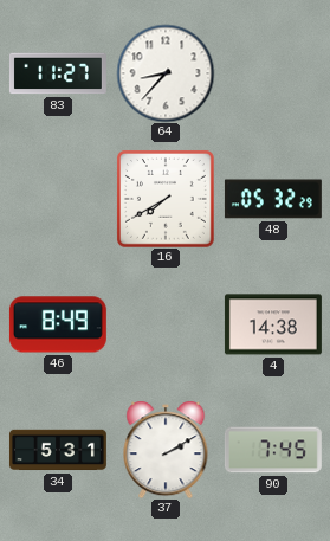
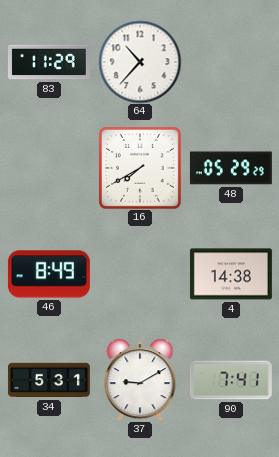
83: 11:27 -> 11:29 (49, 62)
64: 8:37 -> 10:37 (140, 62)
48: 05:32 -> 05:29 (231, 168)
37: 2:10 -> 9:10 (140, 380)
90: 7:45 -> 7:41 (231, 380)
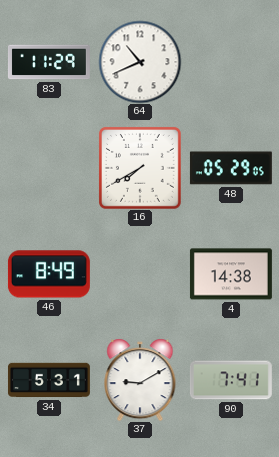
64: 10:37 -> 10:41 (140, 62)
48: 05:29:29 -> 05:29:05 (231, 168)
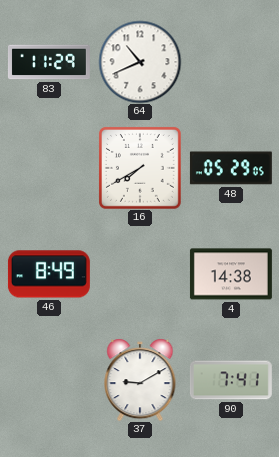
34: 5:31 -> none (49, 380)
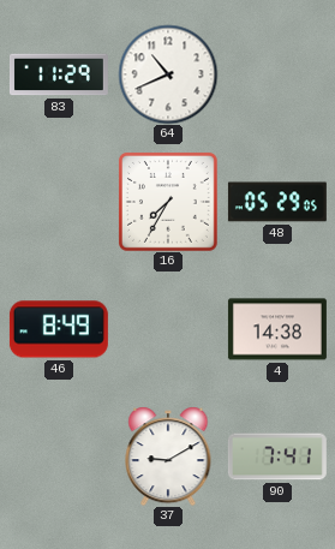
16: 7:40 -> 7:35 (168, 202)
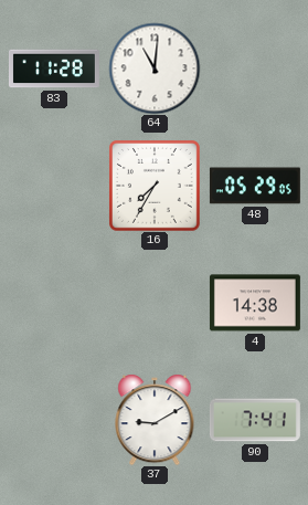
83: 11:29 -> 11:28 (54, 69)
64: 10:41 -> 11:01 (155, 69)
46: 8:49 -> none (59, 329)
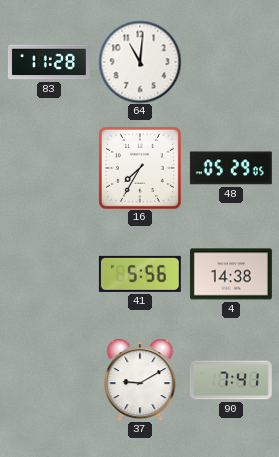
41: none -> 5:56 (140, 274)
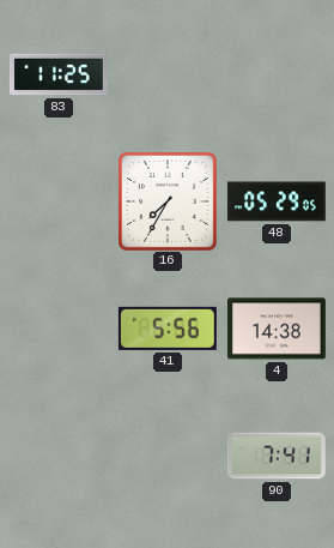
83: 11:28 -> 11:25 (59, 74)
64: 11:01 -> none (140, 62)
37: 9:10 -> none (140, 380)
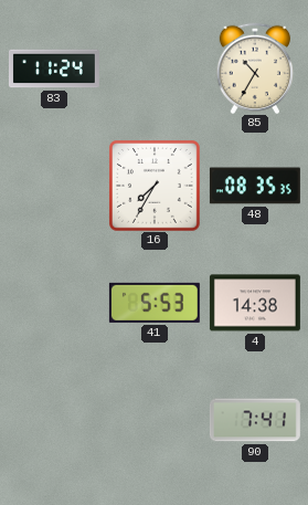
83: 11:25 -> 11:24 (54, 69)
85: none -> 10:35 (254, 67)
48: 05:29 -> 08:35 (255, 186)
41: 5:56 -> 5:53 (155, 303)
